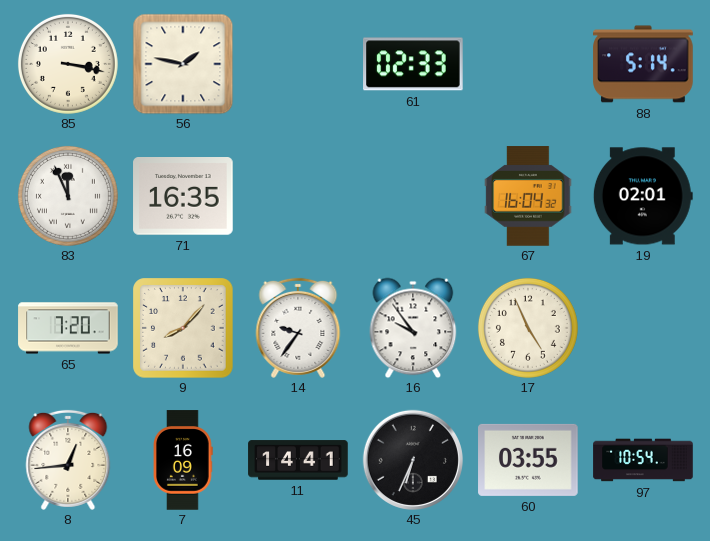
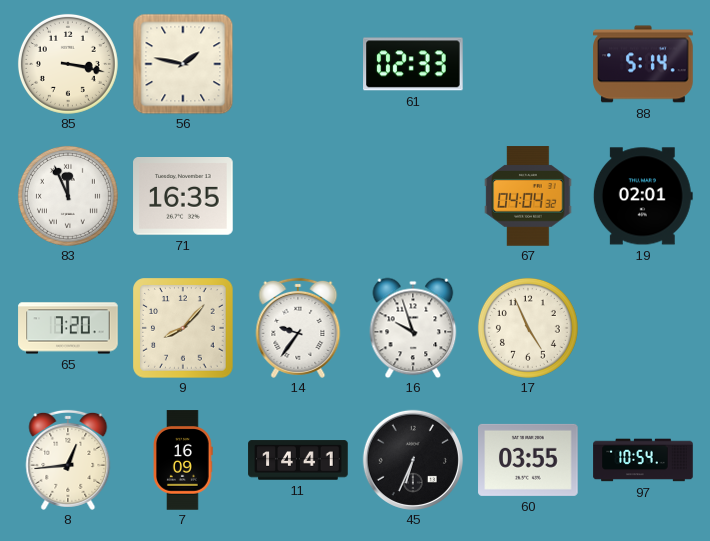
67: 16:04 -> 04:04 (528, 196)
16: 9:54 -> 9:57 (413, 328)
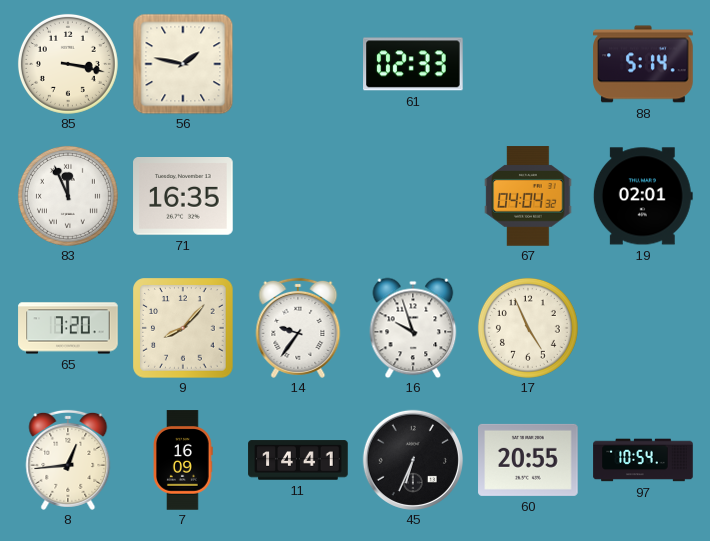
60: 03:55 -> 20:55 (528, 460)
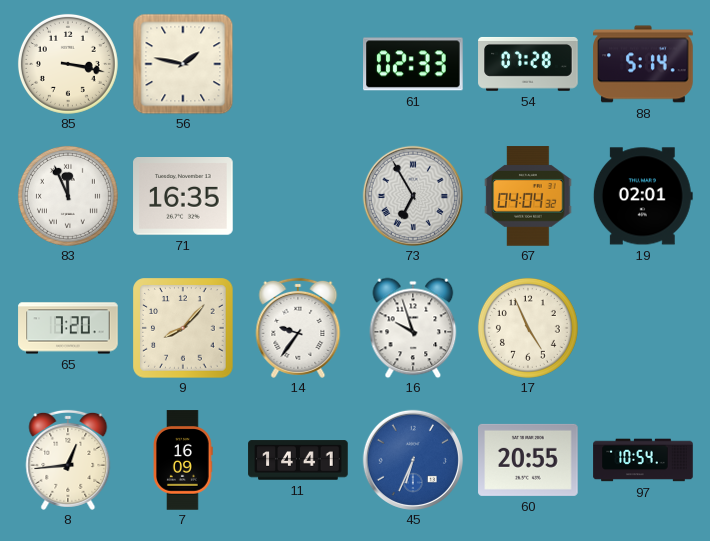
54: none -> 07:28 (528, 64)
73: none -> 6:55 (413, 196)
45 dial: black -> blue (413, 460)
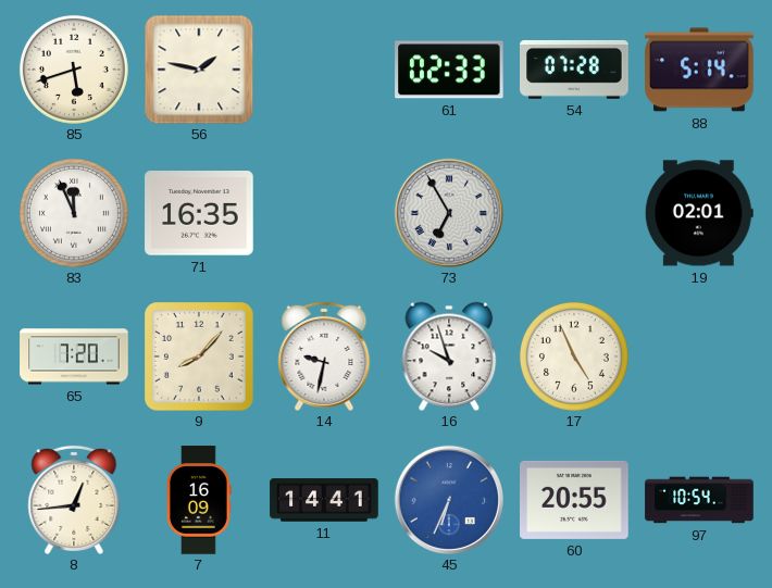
85: 3:17 -> 5:42 (74, 70)
67: 04:04 -> none (528, 196)
14: 9:36 -> 9:32 (324, 356)
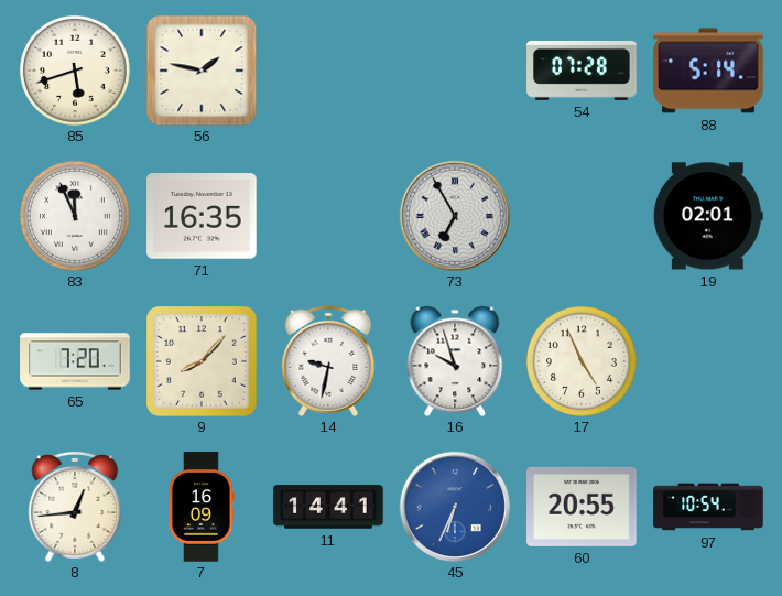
61: 02:33 -> none (449, 70)
